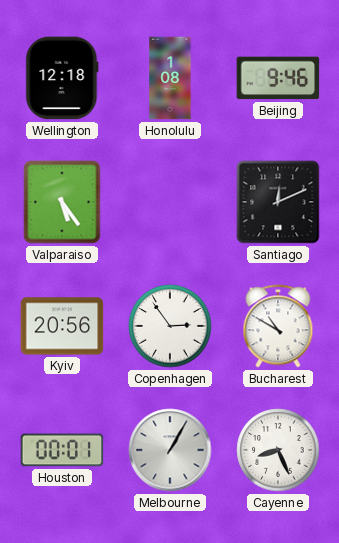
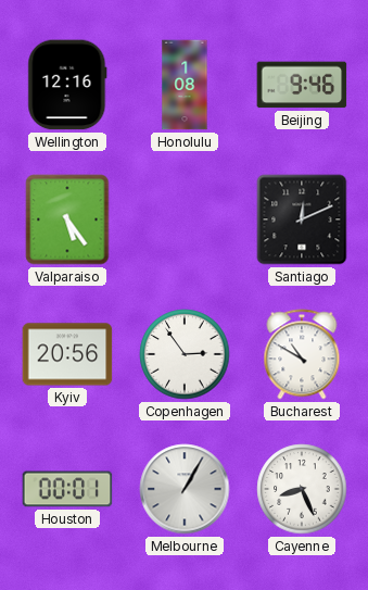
Wellington: 12:18 -> 12:16 (67, 85)
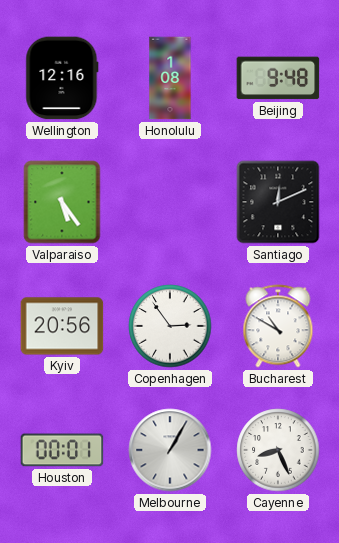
Beijing: 9:46 -> 9:48 (278, 78)
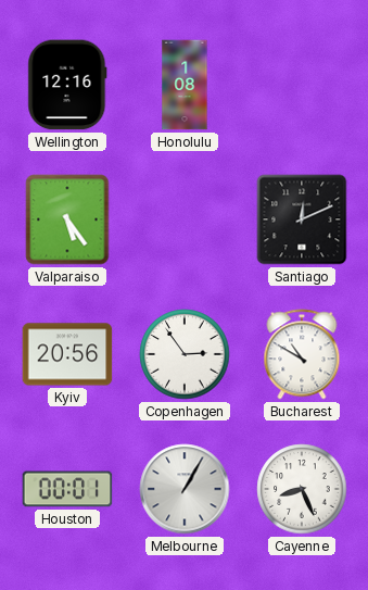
Beijing: 9:48 -> none (278, 78)
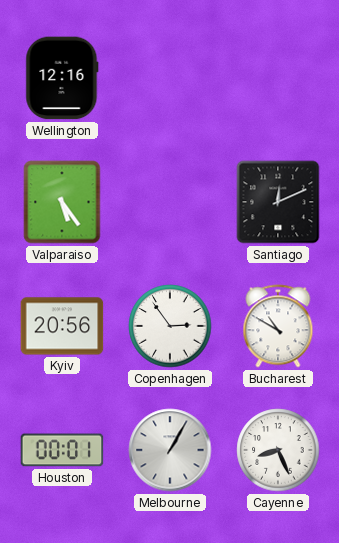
Honolulu: 1:08 -> none (185, 85)
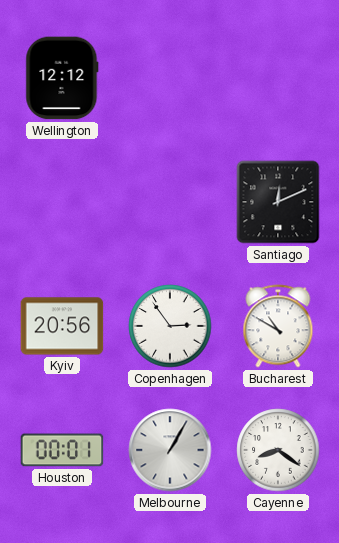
Wellington: 12:16 -> 12:12 (62, 78)
Valparaiso: 5:24 -> none (62, 202)
Cayenne: 8:26 -> 8:21 (278, 450)
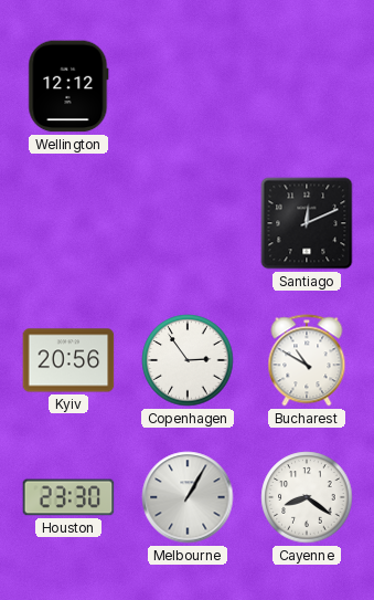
Houston: 00:01 -> 23:30 (68, 497)
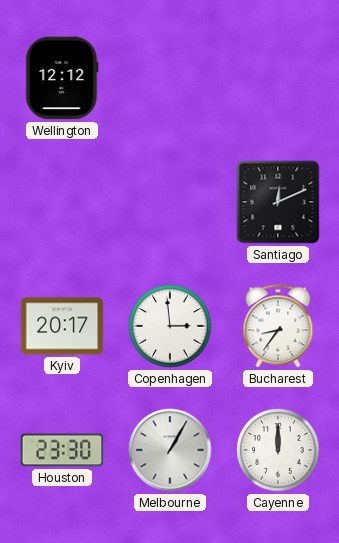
Kyiv: 20:56 -> 20:17 (62, 326)
Copenhagen: 2:54 -> 2:59 (170, 326)
Bucharest: 10:50 -> 8:36 (278, 326)
Cayenne: 8:21 -> 12:00 (278, 450)
